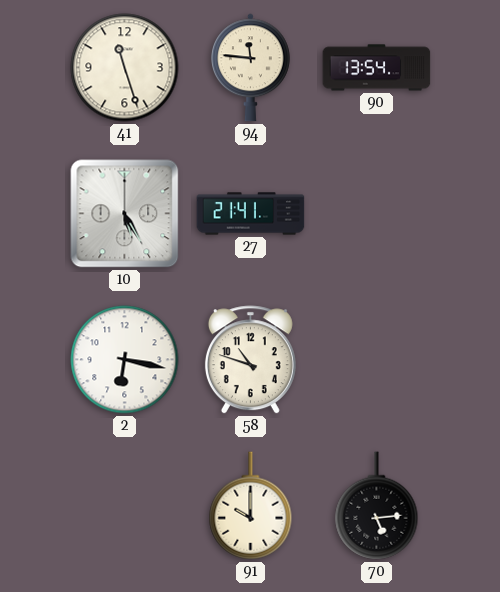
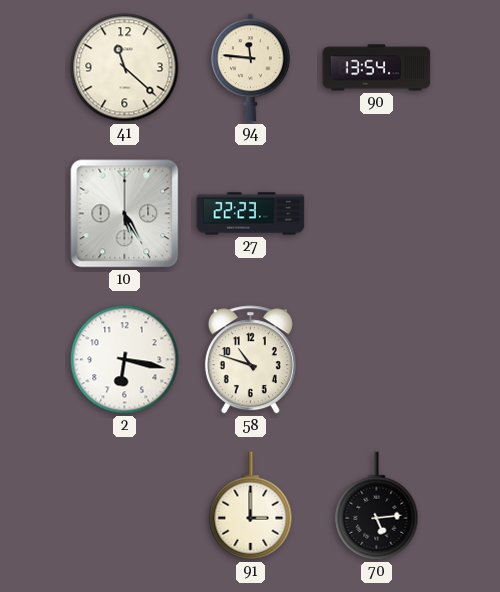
41: 11:27 -> 11:22 (125, 68)
27: 21:41 -> 22:23 (251, 214)
91: 10:00 -> 3:00 (251, 506)
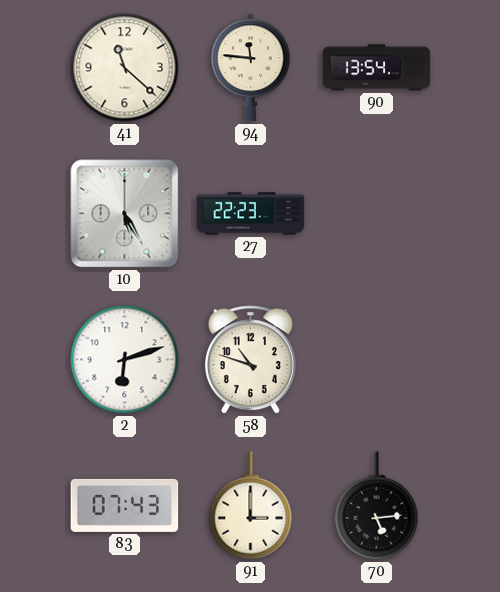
2: 6:17 -> 6:12 (125, 360)
83: none -> 07:43 (125, 505)
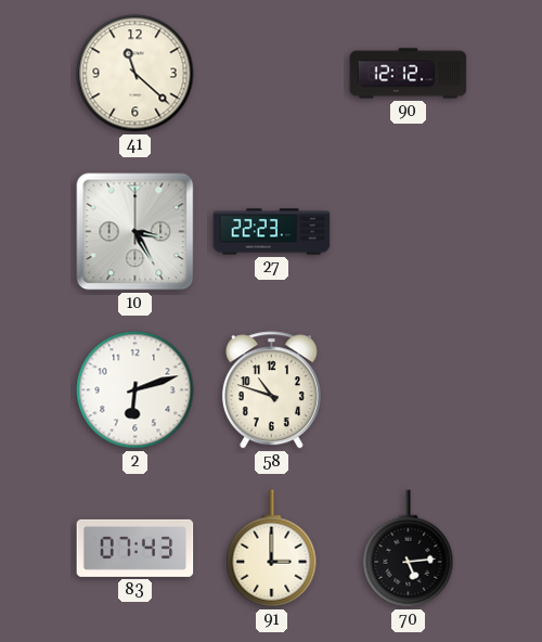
94: 11:46 -> none (251, 68)
90: 13:54 -> 12:12 (409, 74)
10: 5:25 -> 3:25 (135, 232)
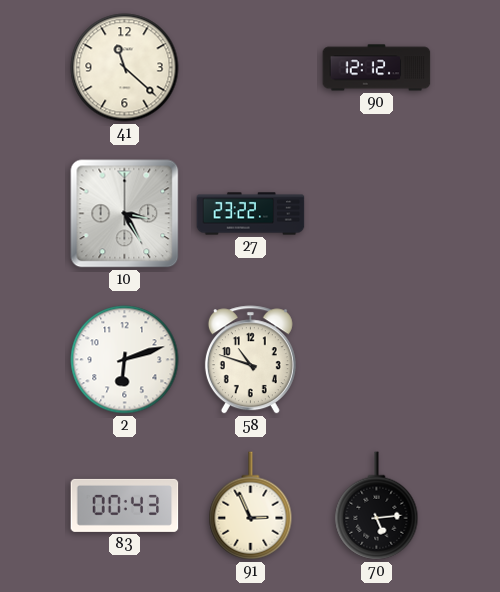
27: 22:23 -> 23:22 (251, 214)
83: 07:43 -> 00:43 (125, 505)
91: 3:00 -> 2:56 (251, 506)
